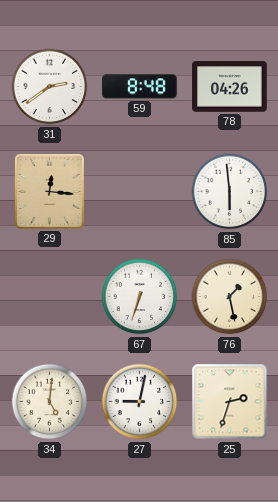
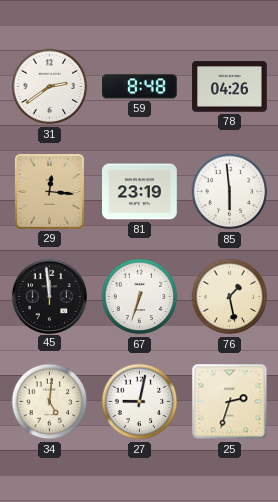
81: none -> 23:19 (140, 192)
45: none -> 11:59 (49, 296)
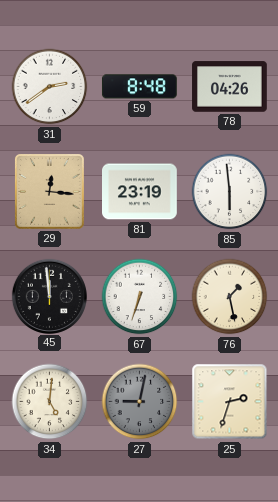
27 dial: white -> grey (140, 402)
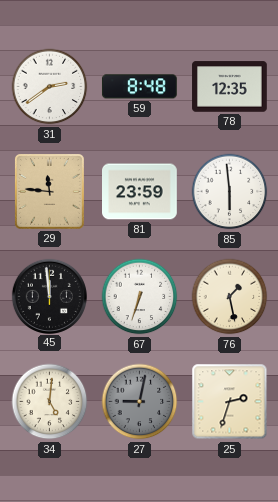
78: 04:26 -> 12:35 (230, 87)
29: 12:16 -> 11:46 (50, 192)
81: 23:19 -> 23:59 (140, 192)
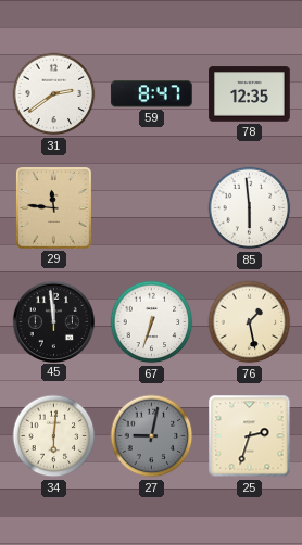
59: 8:48 -> 8:47 (151, 94)
81: 23:59 -> none (140, 192)
34: 5:01 -> 6:01 (54, 436)
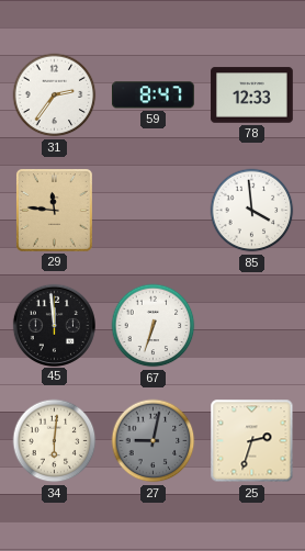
31: 2:39 -> 2:36 (55, 95)
78: 12:35 -> 12:33 (252, 95)
85: 5:59 -> 3:59 (252, 211)
76: 1:28 -> none (250, 322)
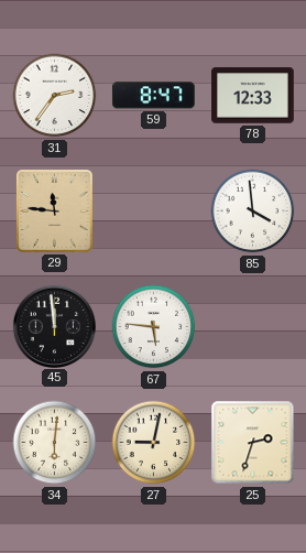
67: 6:33 -> 5:46 (154, 327)
27 dial: grey -> cream (154, 443)
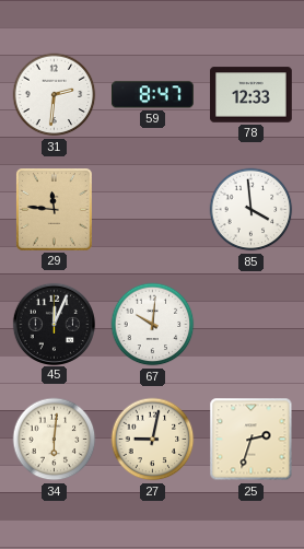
31: 2:36 -> 2:31 (55, 95)
45: 11:59 -> 12:04 (54, 324)
67: 5:46 -> 10:01 (153, 325)
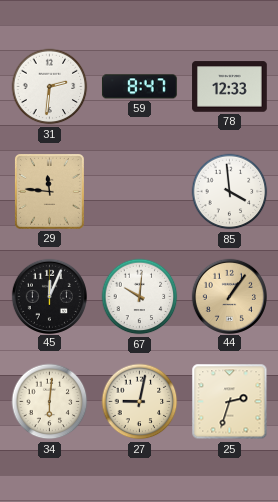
44: none -> 1:06 (229, 296)
